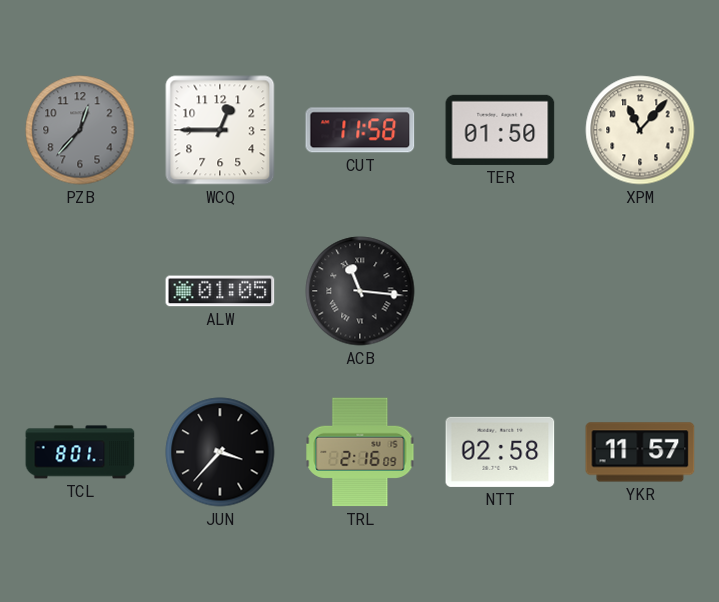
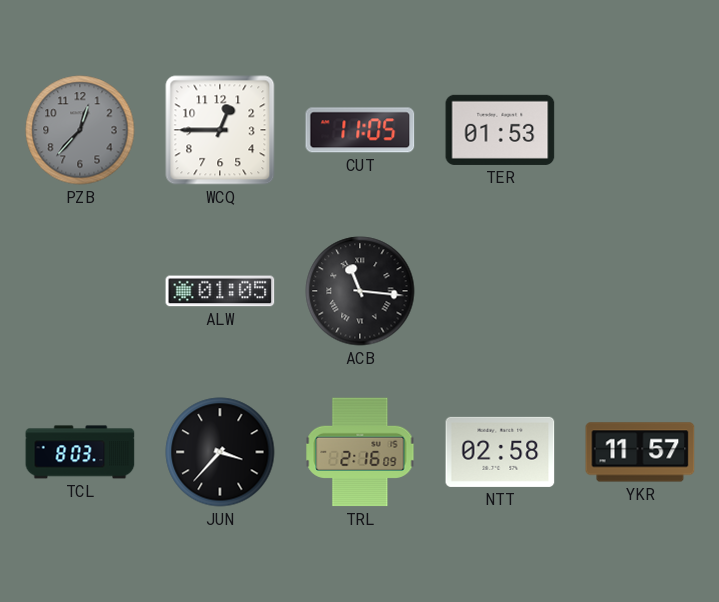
CUT: 11:58 -> 11:05 (360, 130)
TER: 01:50 -> 01:53 (500, 130)
XPM: 11:07 -> none (640, 130)
TCL: 8:01 -> 8:03 (80, 452)
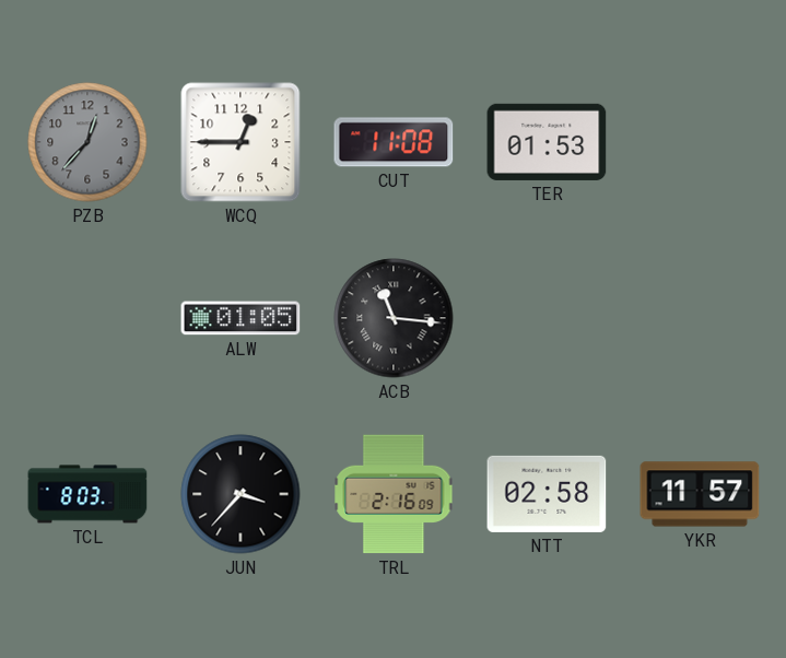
CUT: 11:05 -> 11:08 (394, 142)
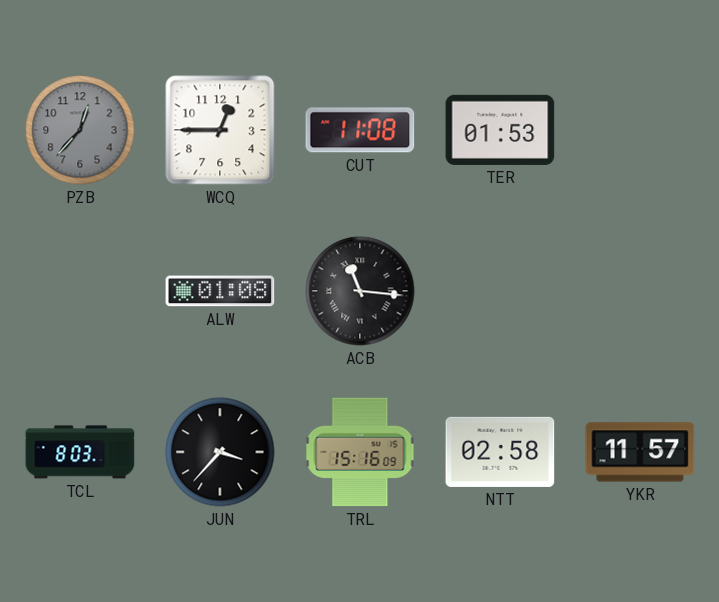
ALW: 01:05 -> 01:08 (220, 291)
TRL: 2:16 -> 15:16 (360, 452)
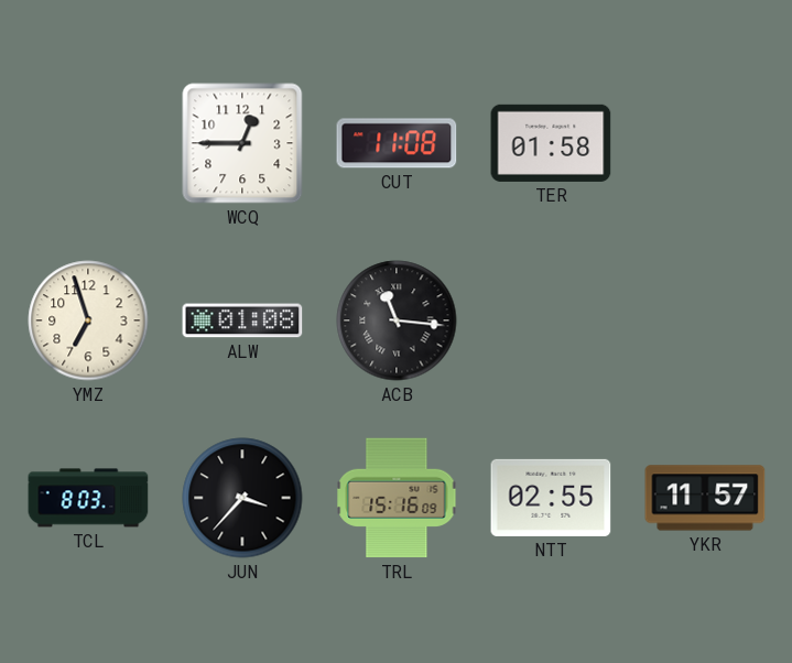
PZB: 12:37 -> none (80, 130)
TER: 01:53 -> 01:58 (551, 143)
YMZ: none -> 6:57 (88, 320)
NTT: 02:58 -> 02:55 (551, 498)
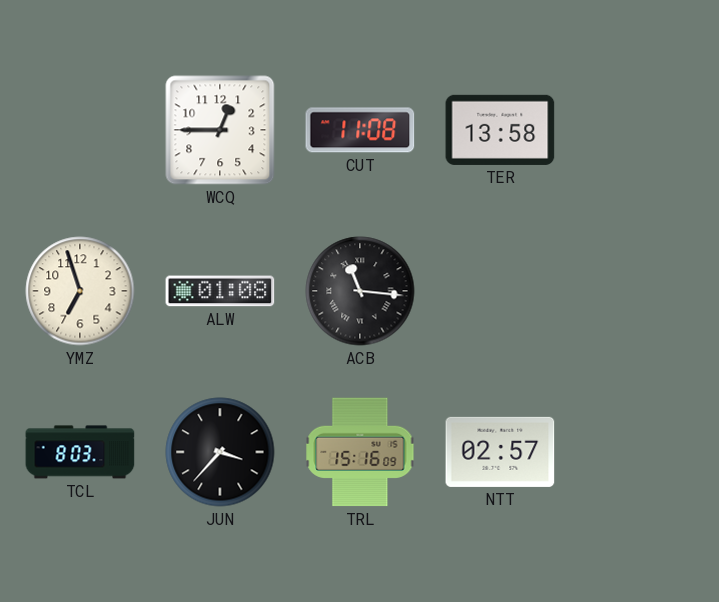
TER: 01:58 -> 13:58 (500, 130)
NTT: 02:55 -> 02:57 (500, 452)
YKR: 11:57 -> none (705, 498)
